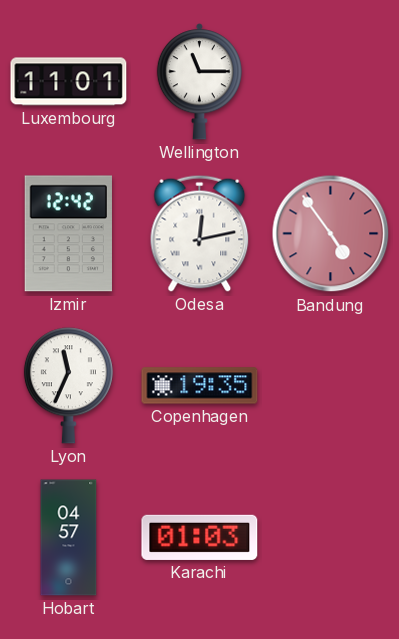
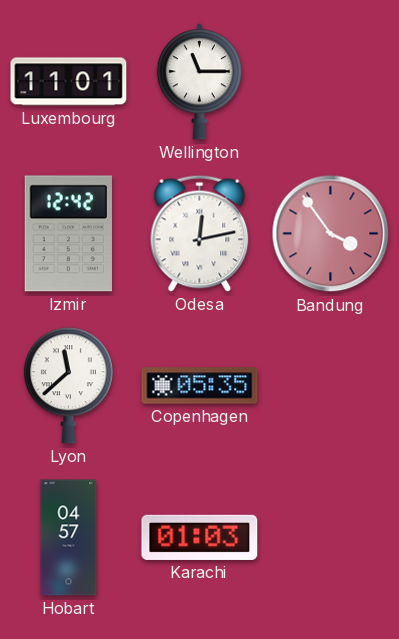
Bandung: 4:54 -> 3:54 (331, 234)
Lyon: 11:34 -> 11:38 (68, 386)
Copenhagen: 19:35 -> 05:35 (200, 386)
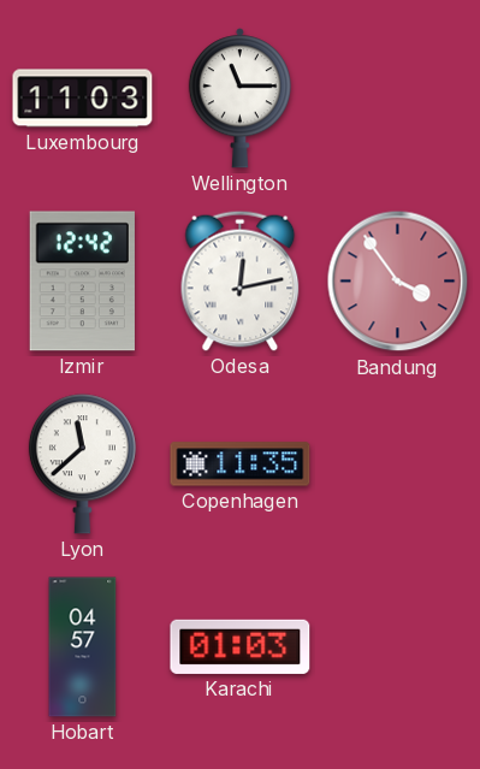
Luxembourg: 11:01 -> 11:03 (83, 99)
Copenhagen: 05:35 -> 11:35 (241, 465)
